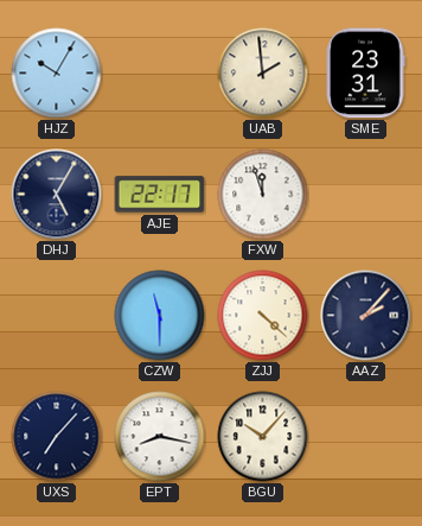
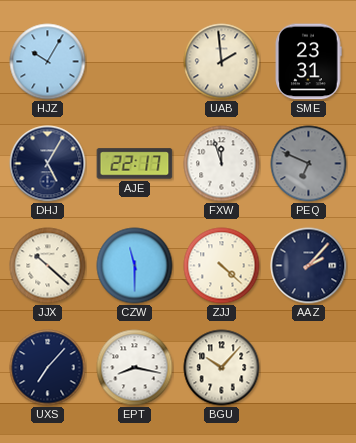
PEQ: none -> 6:49 (309, 164)
JJX: none -> 10:22 (48, 266)
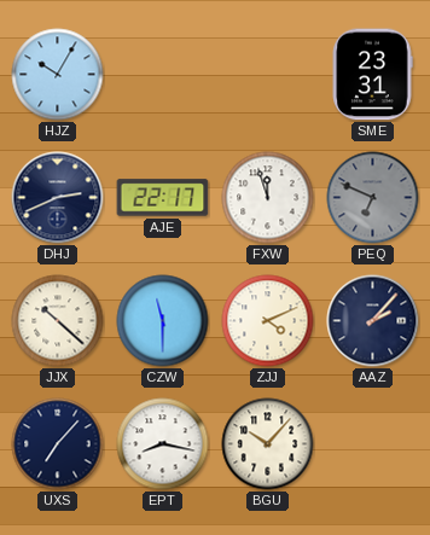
UAB: 1:59 -> none (222, 62)
DHJ: 5:05 -> 2:41 (58, 198)
ZJJ: 4:22 -> 4:11 (268, 321)
